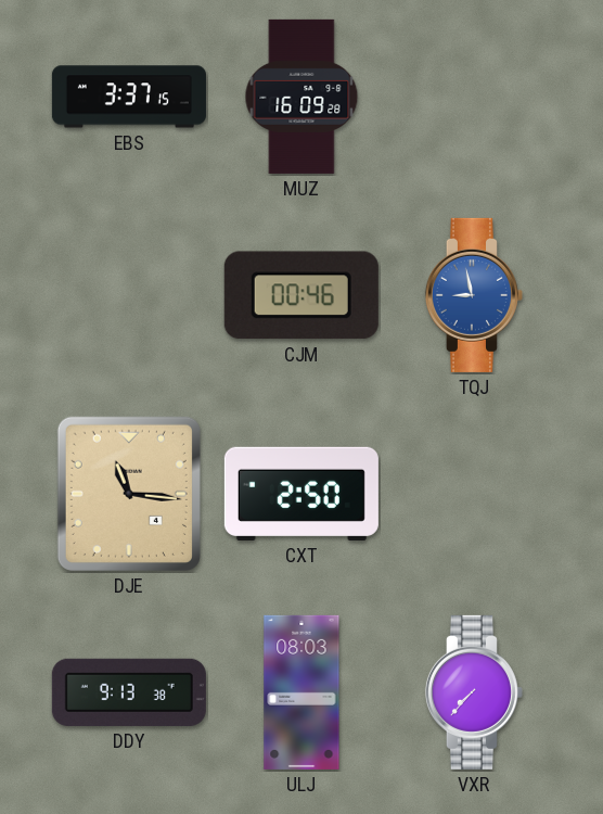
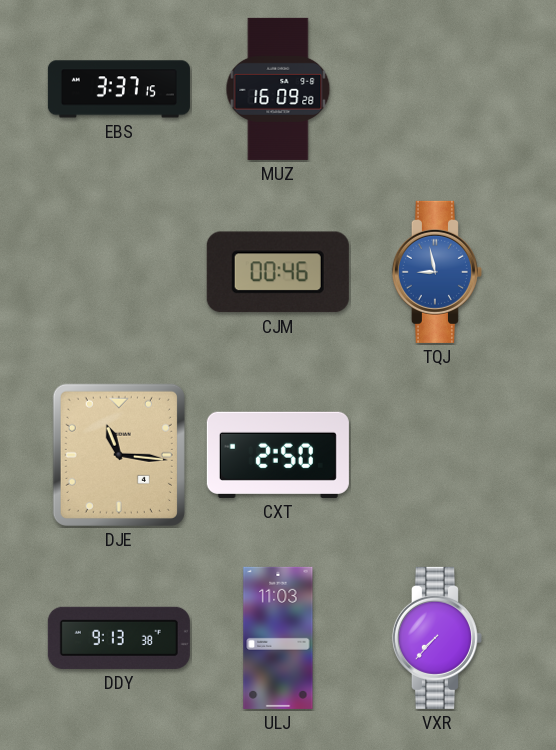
ULJ: 08:03 -> 11:03 (278, 638)
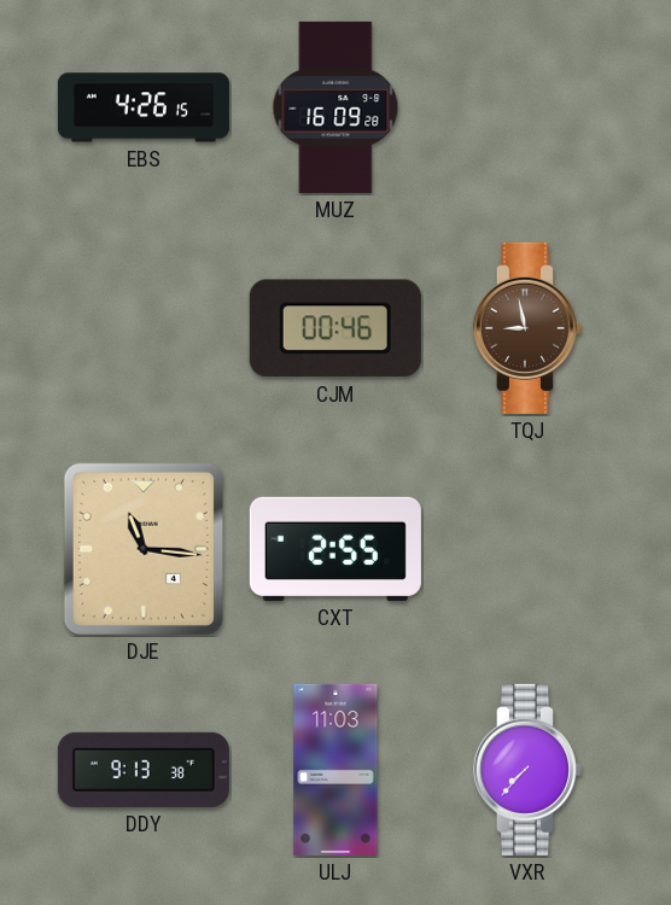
EBS: 3:37 -> 4:26 (144, 107)
TQJ dial: blue -> brown (527, 328)
CXT: 2:50 -> 2:55 (335, 549)
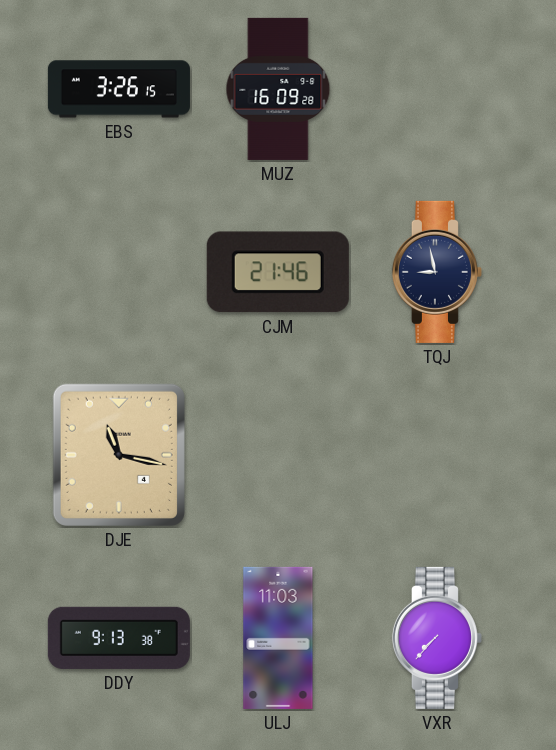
EBS: 4:26 -> 3:26 (119, 89)
CJM: 00:46 -> 21:46 (278, 272)
TQJ dial: brown -> navy (437, 272)
DJE: 11:16 -> 11:17 (119, 455)
CXT: 2:55 -> none (335, 549)
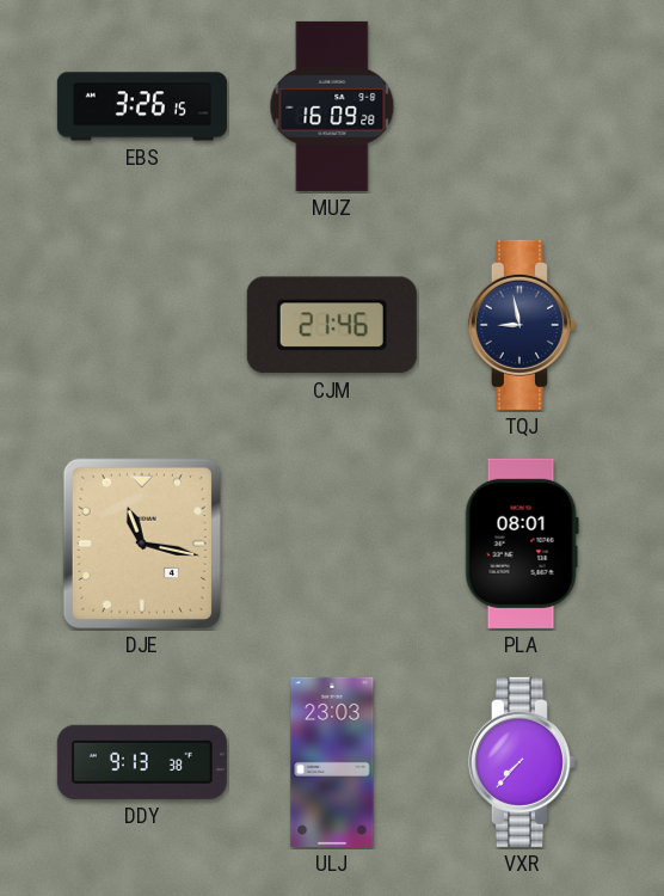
PLA: none -> 08:01 (522, 544)
ULJ: 11:03 -> 23:03 (332, 762)
